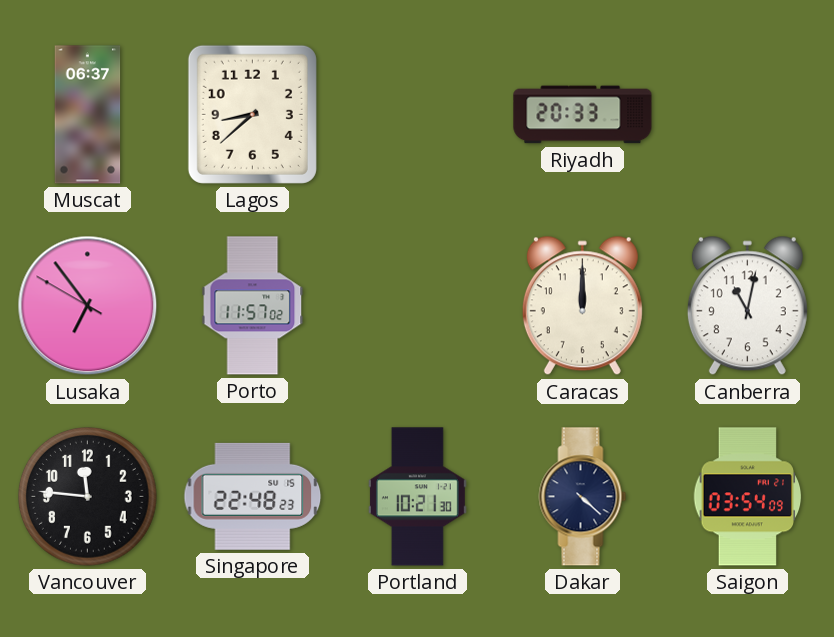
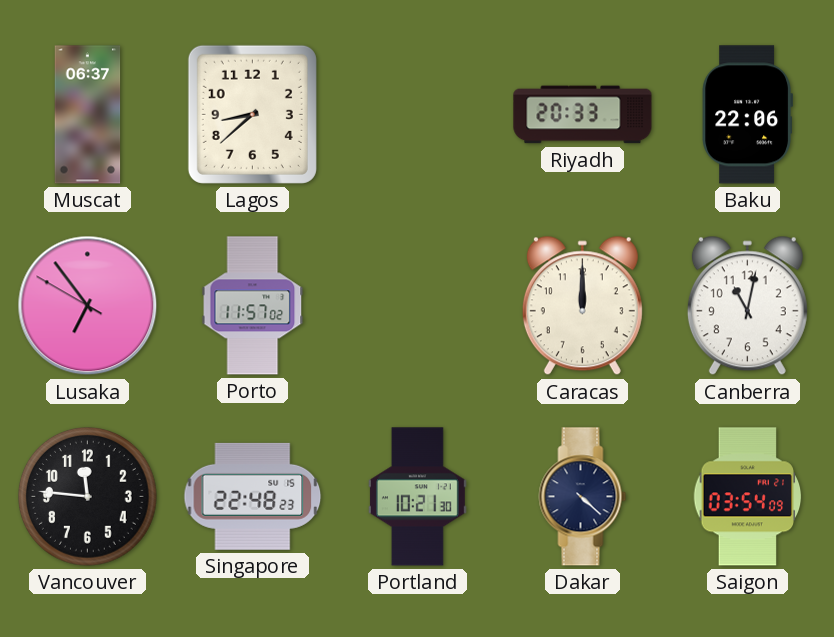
Baku: none -> 22:06 (747, 115)
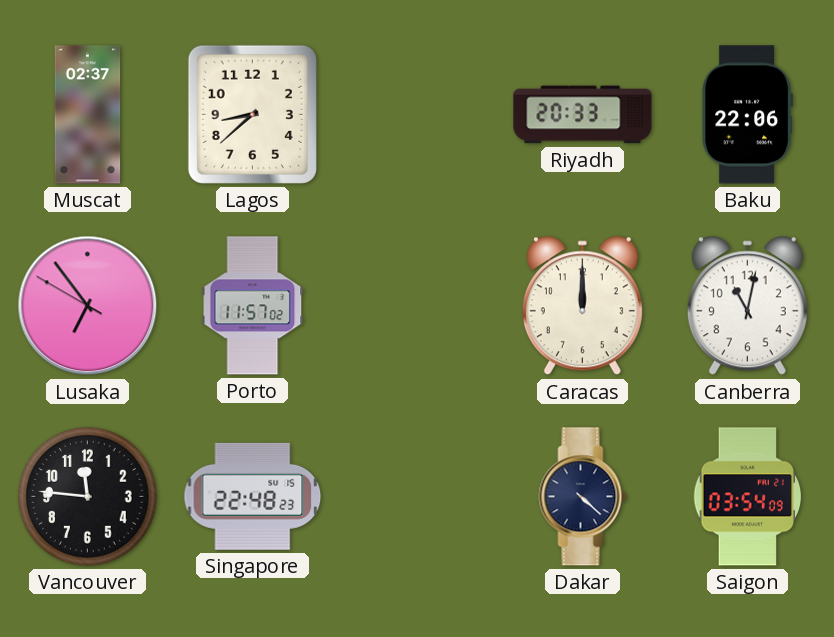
Muscat: 06:37 -> 02:37 (88, 115)
Portland: 10:21 -> none (417, 497)
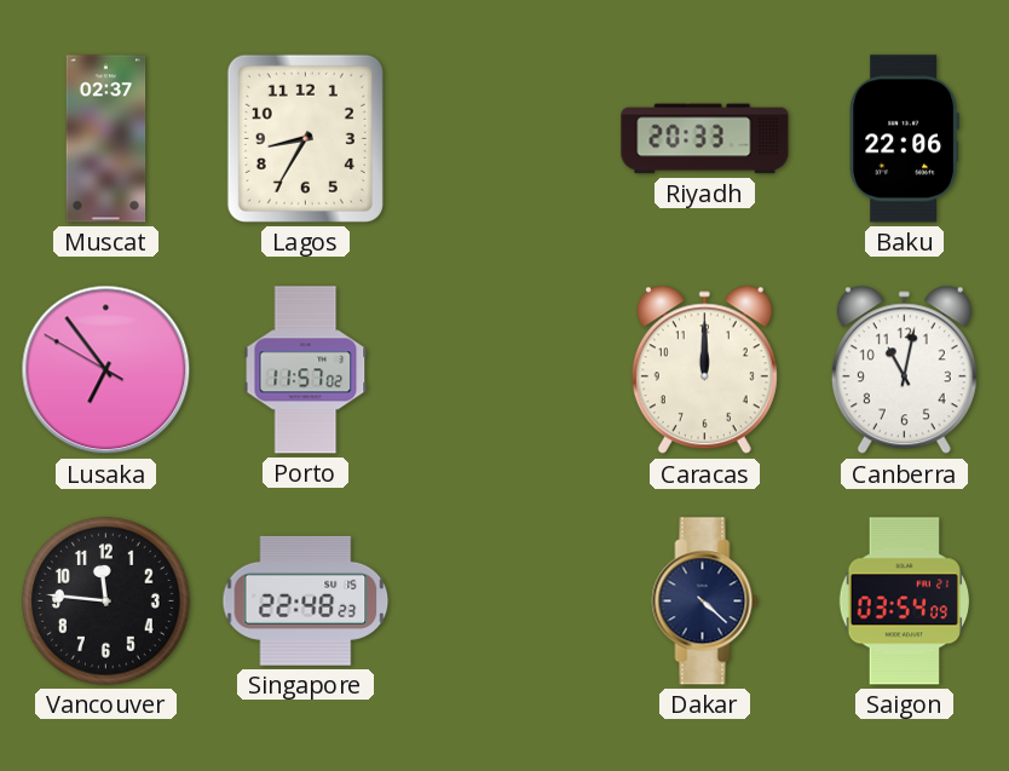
Lagos: 8:38 -> 8:35 (305, 138)
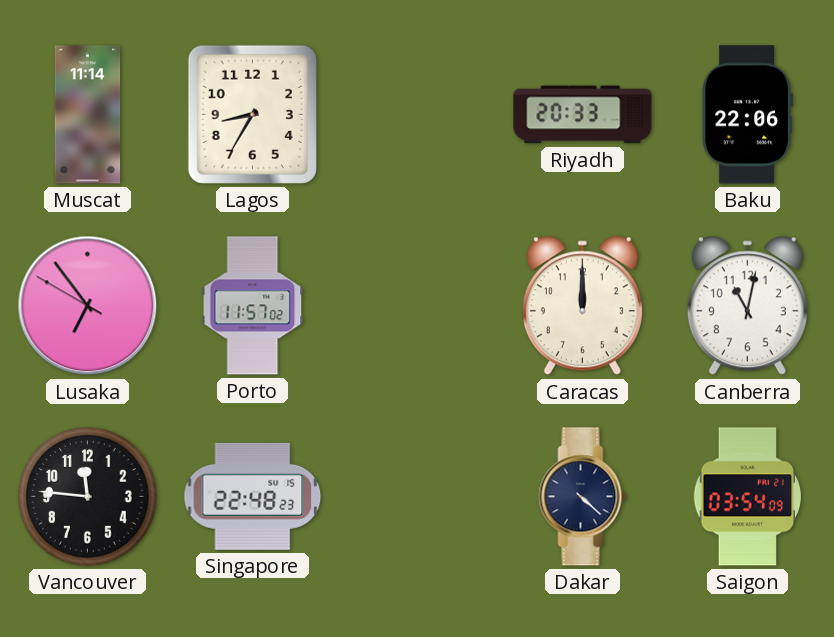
Muscat: 02:37 -> 11:14 (88, 115)
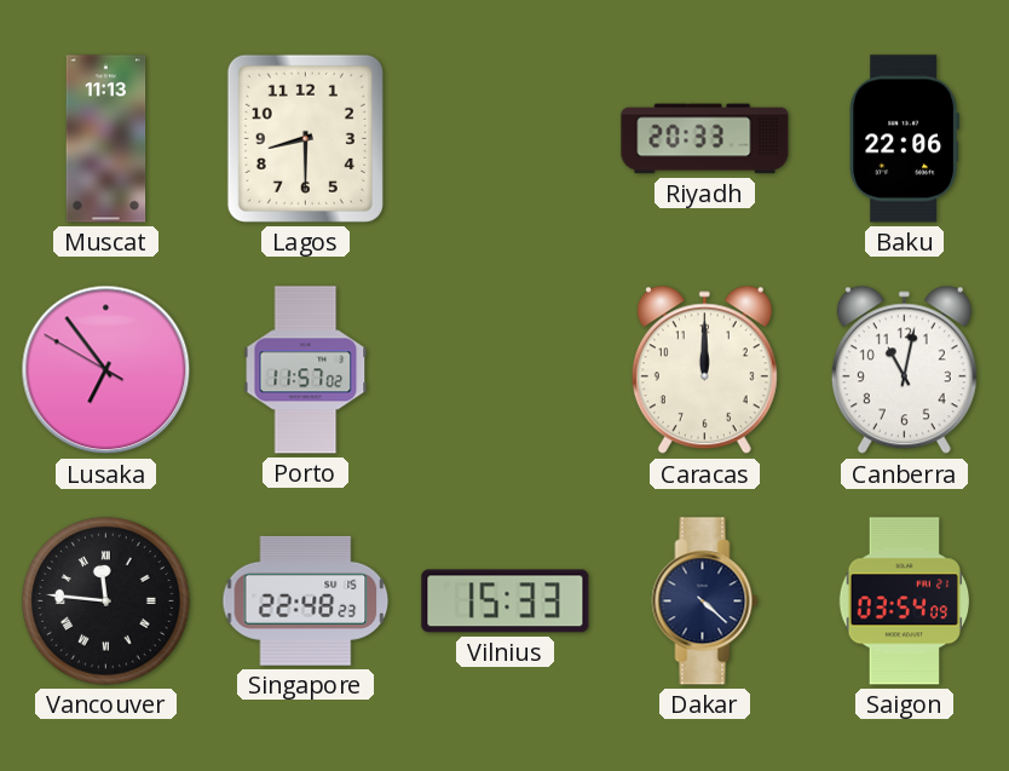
Muscat: 11:14 -> 11:13 (106, 139)
Lagos: 8:35 -> 8:30 (305, 138)
Vancouver numerals: Arabic -> Roman (106, 602)
Vilnius: none -> 15:33 (506, 602)
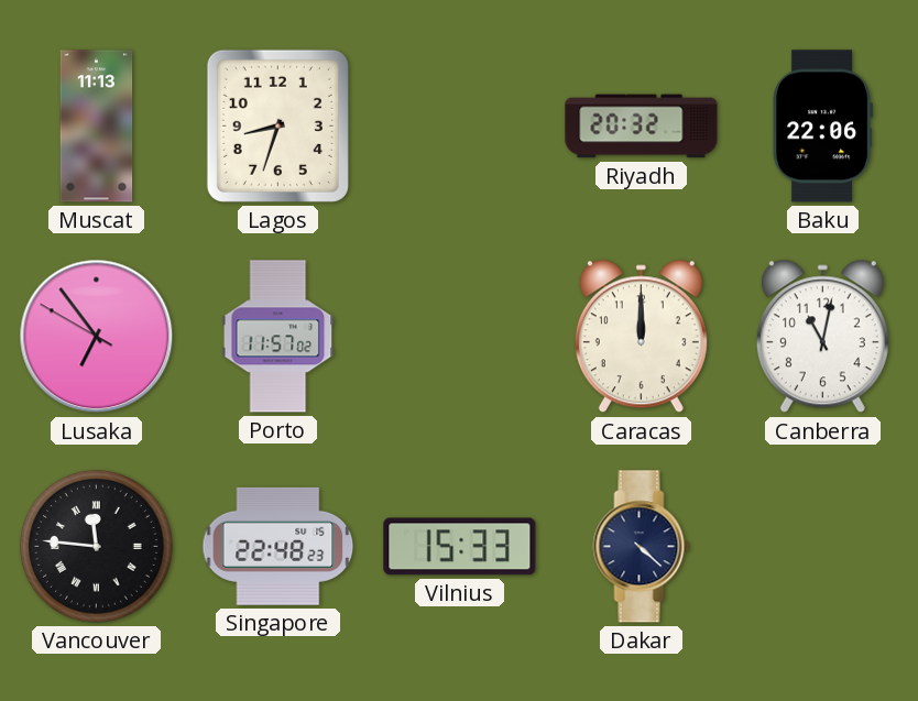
Lagos: 8:30 -> 8:33 (277, 125)
Riyadh: 20:33 -> 20:32 (642, 127)
Saigon: 03:54 -> none (905, 602)
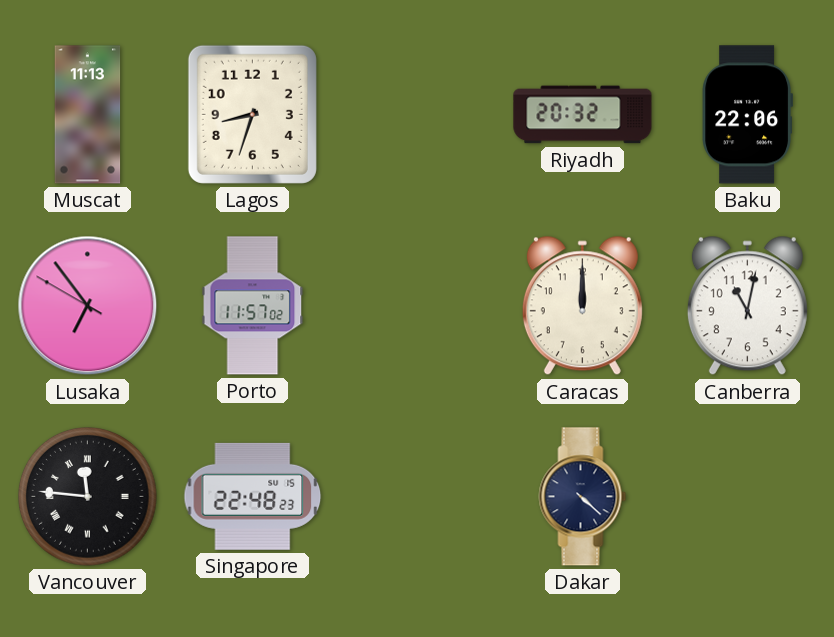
Vilnius: 15:33 -> none (460, 547)
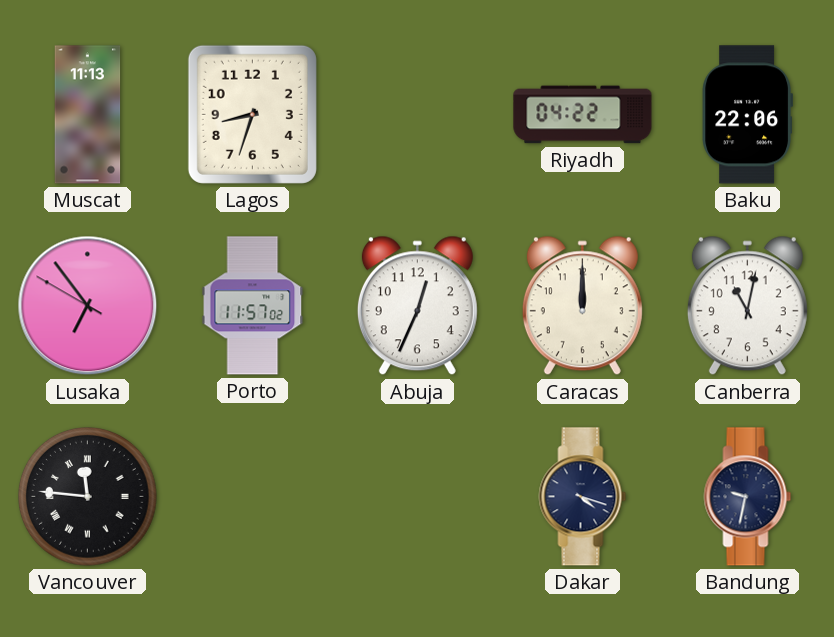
Riyadh: 20:32 -> 04:22 (583, 115)
Abuja: none -> 12:34 (417, 306)
Singapore: 22:48 -> none (253, 496)
Dakar: 4:22 -> 4:18 (583, 497)
Bandung: none -> 9:32 (748, 497)
